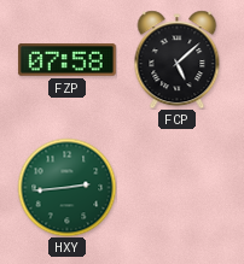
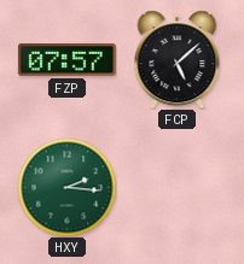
FZP: 07:58 -> 07:57 (66, 60)
HXY: 2:44 -> 2:16 (66, 187)
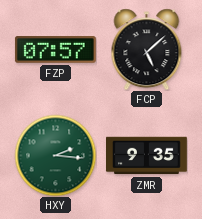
ZMR: none -> 9:35 (147, 156)
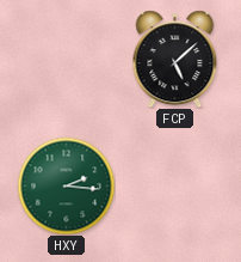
FZP: 07:57 -> none (55, 50)
ZMR: 9:35 -> none (147, 156)
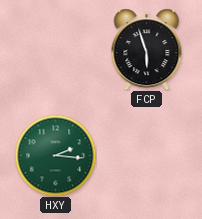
FCP: 5:08 -> 5:57 (147, 49)
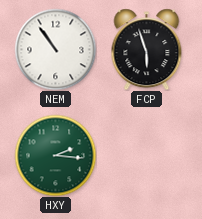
NEM: none -> 10:54 (55, 49)
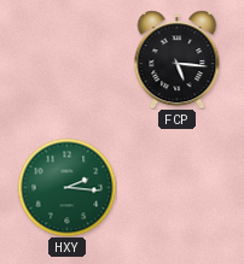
NEM: 10:54 -> none (55, 49)
FCP: 5:57 -> 5:16 (178, 59)
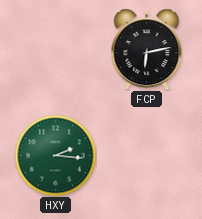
FCP: 5:16 -> 6:13 (147, 49)
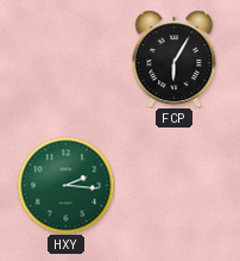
FCP: 6:13 -> 6:05 (175, 58)
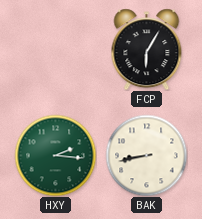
BAK: none -> 8:43 (146, 155)
